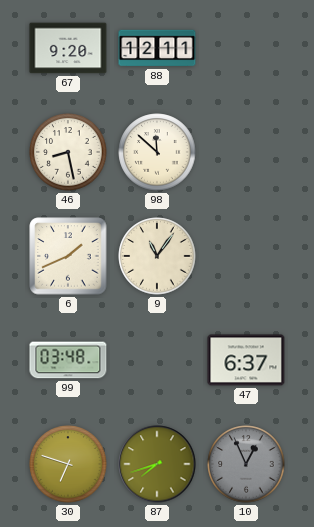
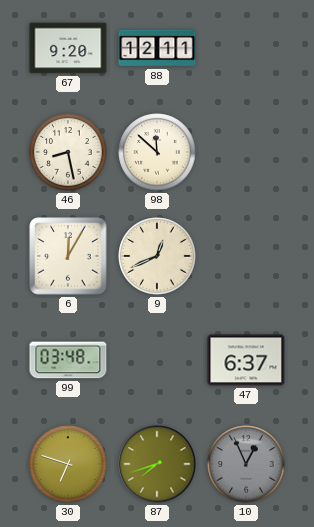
6: 1:41 -> 12:05 (68, 256)
9: 11:06 -> 12:41 (157, 256)
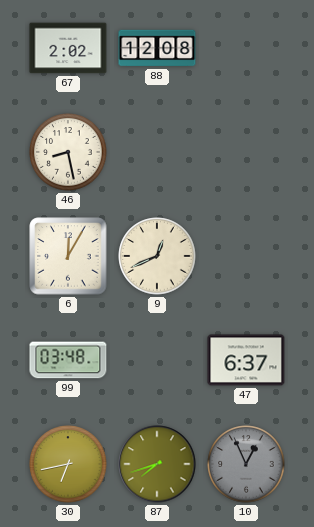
67: 9:20 -> 2:02 (68, 48)
88: 12:11 -> 12:08 (157, 48)
98: 11:52 -> none (157, 152)
30: 6:48 -> 6:43 (68, 464)
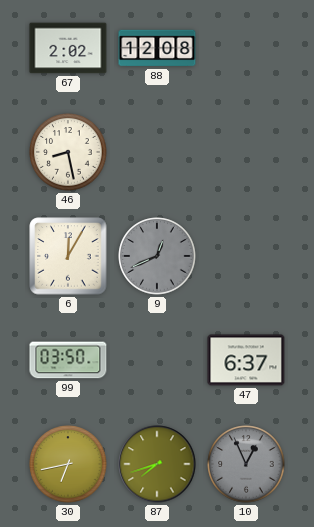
9 dial: cream -> grey (157, 256)
99: 03:48 -> 03:50 (68, 360)
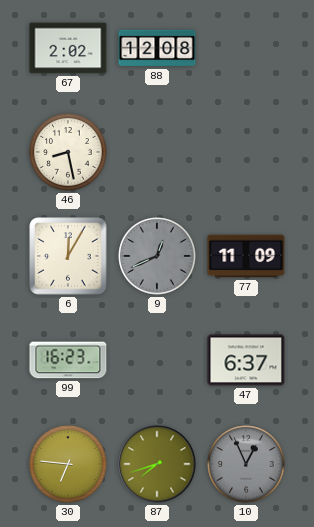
77: none -> 11:09 (246, 256)
99: 03:50 -> 16:23 (68, 360)
30: 6:43 -> 6:46 (68, 464)
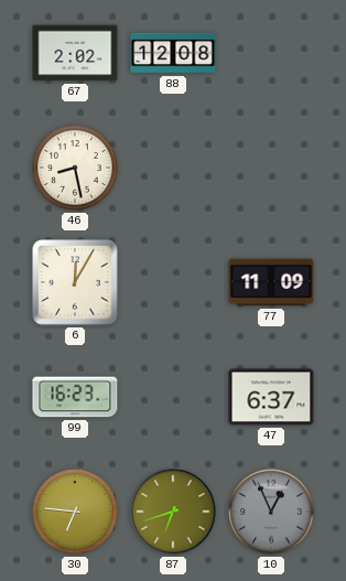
9: 12:41 -> none (157, 256)
87: 7:42 -> 6:42 (173, 512)
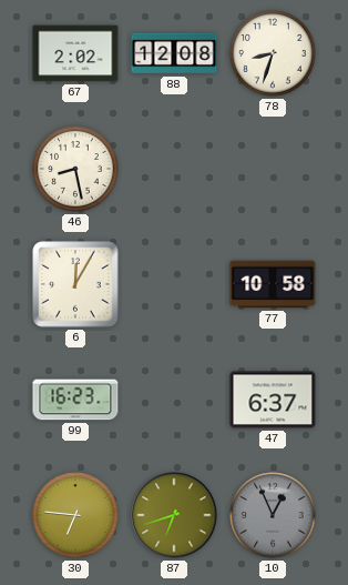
78: none -> 8:33 (273, 53)
77: 11:09 -> 10:58 (273, 284)
